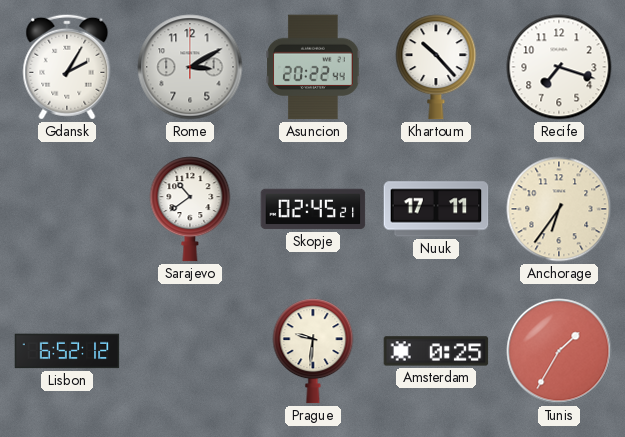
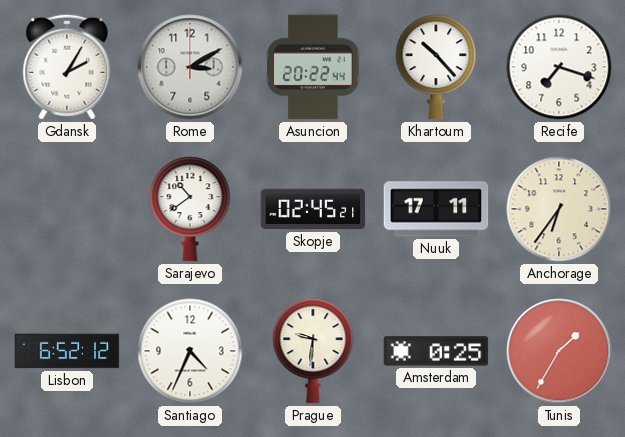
Santiago: none -> 4:34 (190, 351)
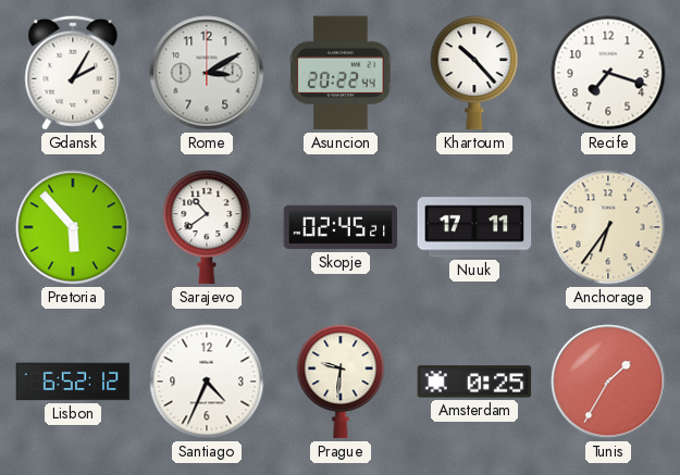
Pretoria: none -> 5:53 (73, 227)
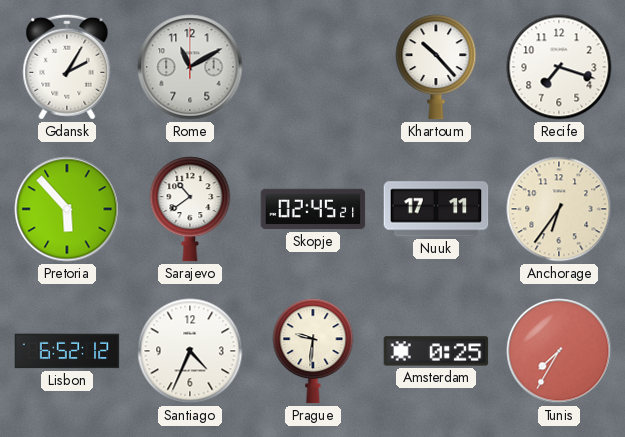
Rome: 3:10 -> 11:10 (190, 67)
Asuncion: 20:22 -> none (341, 73)
Tunis: 1:35 -> 7:35 (559, 351)
